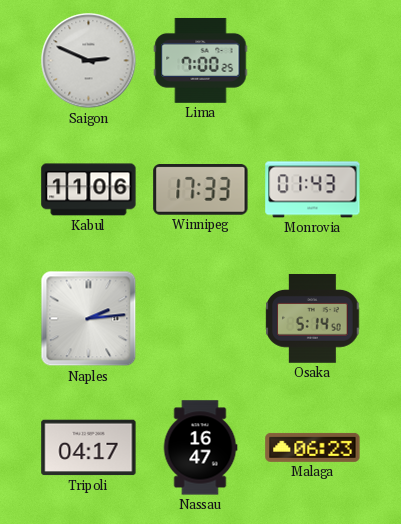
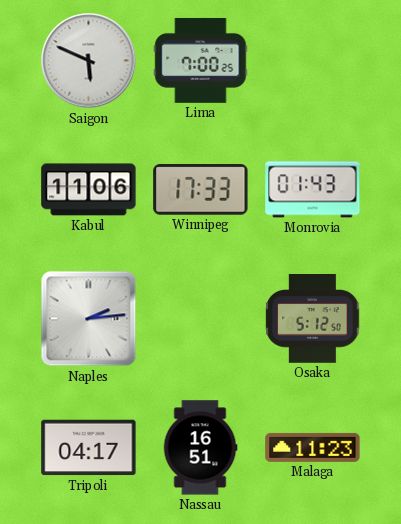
Saigon: 2:49 -> 5:49 (89, 61)
Osaka: 5:14 -> 5:12 (313, 319)
Nassau: 16:47 -> 16:51 (200, 448)
Malaga: 06:23 -> 11:23 (313, 447)
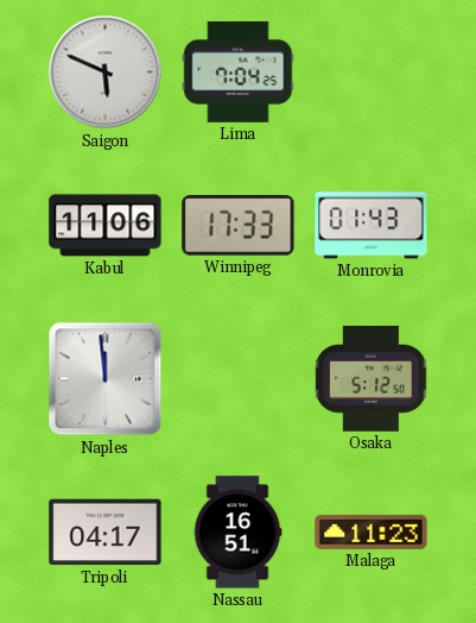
Lima: 7:00 -> 7:04 (239, 71)
Naples: 2:14 -> 11:59 (106, 379)
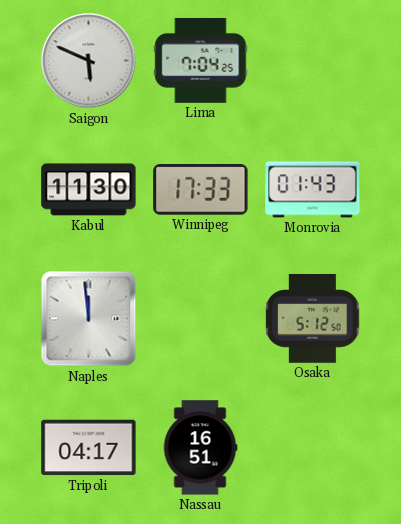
Kabul: 11:06 -> 11:30 (89, 190)
Malaga: 11:23 -> none (372, 531)
